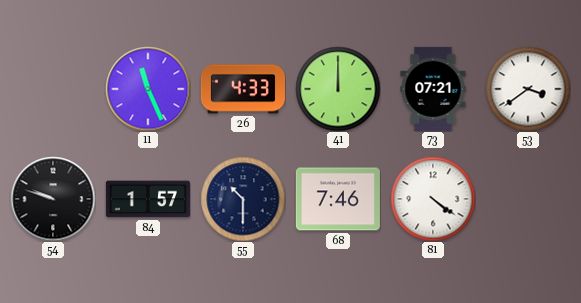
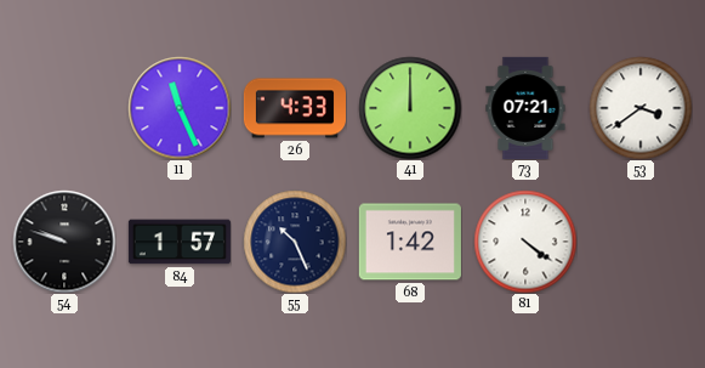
55: 10:30 -> 10:26 (295, 242)
68: 7:46 -> 1:42 (410, 242)
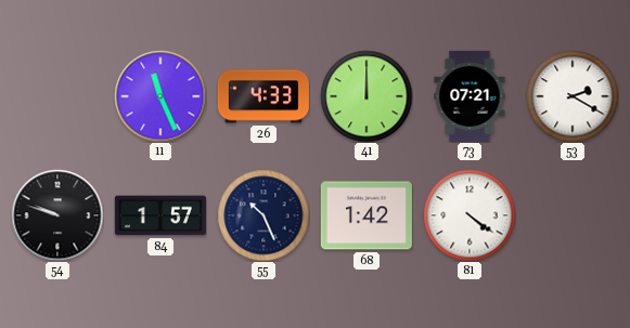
53: 3:39 -> 2:20 (573, 96)
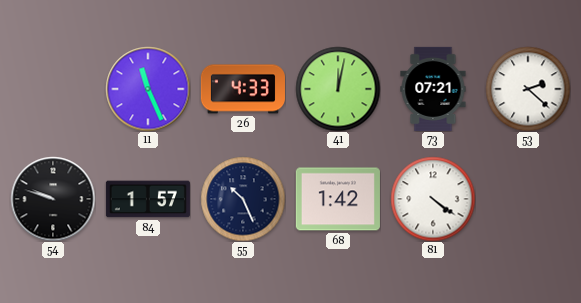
41: 12:00 -> 12:02 (338, 89)
53: 2:20 -> 2:22 (528, 89)
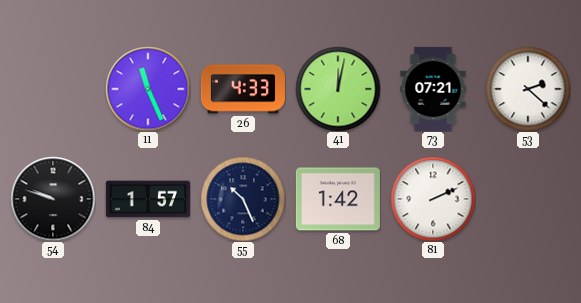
81: 4:21 -> 2:11 (433, 199)
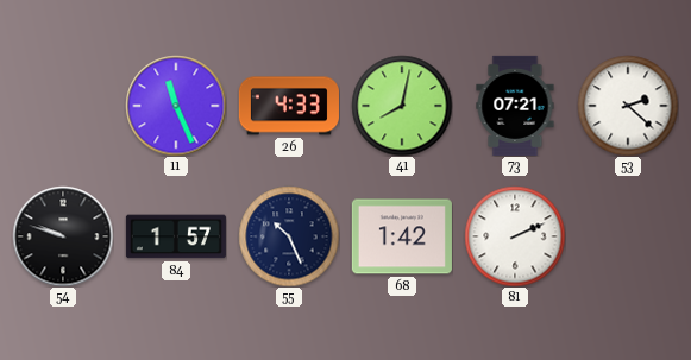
41: 12:02 -> 8:02 (402, 106)
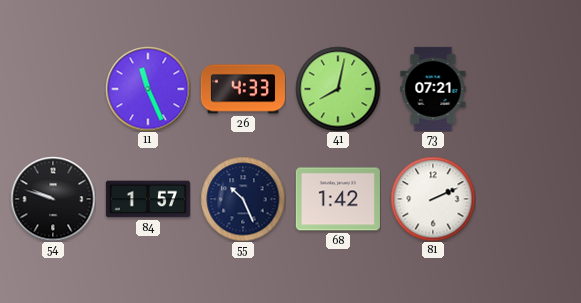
53: 2:22 -> none (628, 106)
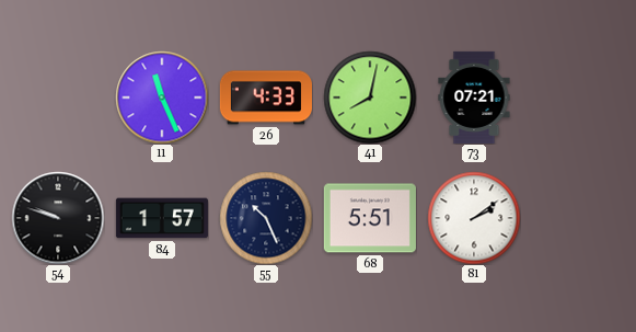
68: 1:42 -> 5:51 (370, 218)
81: 2:11 -> 2:09 (474, 218)
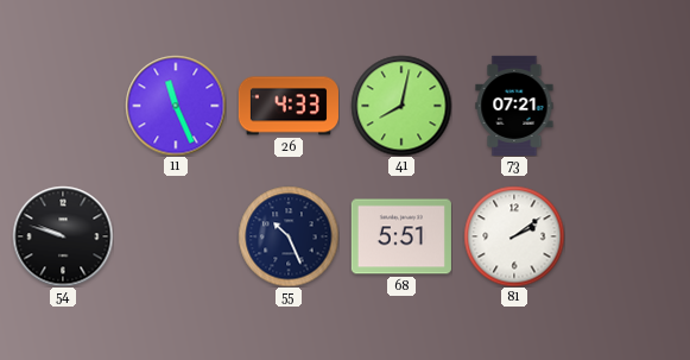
84: 1:57 -> none (162, 218)
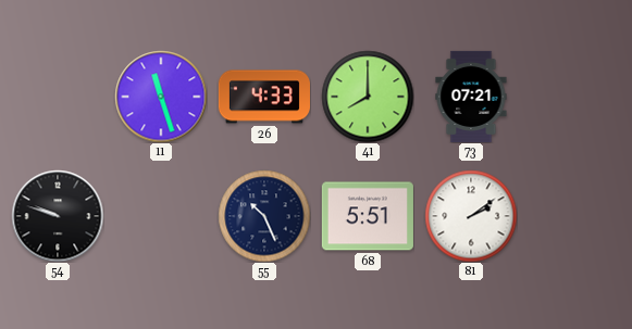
11: 11:26 -> 11:27 (161, 97)
41: 8:02 -> 8:00 (368, 97)
